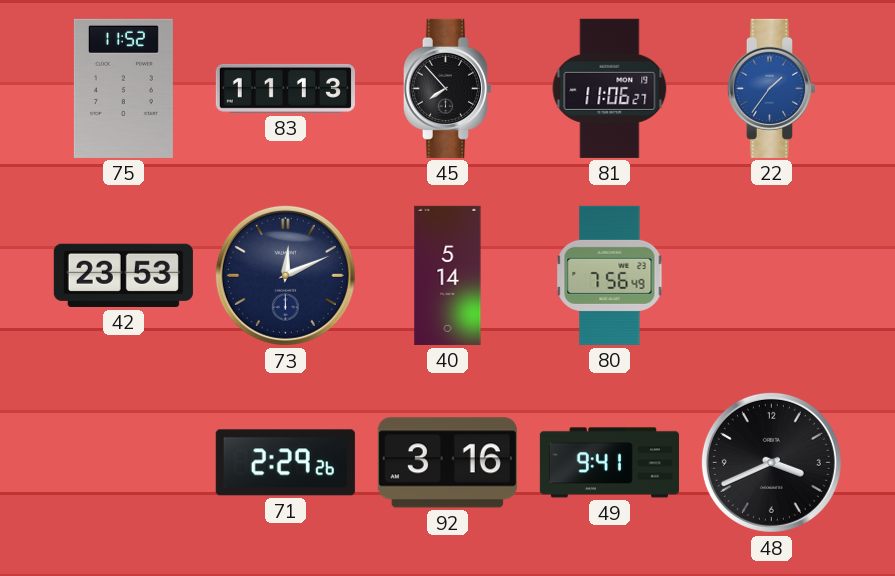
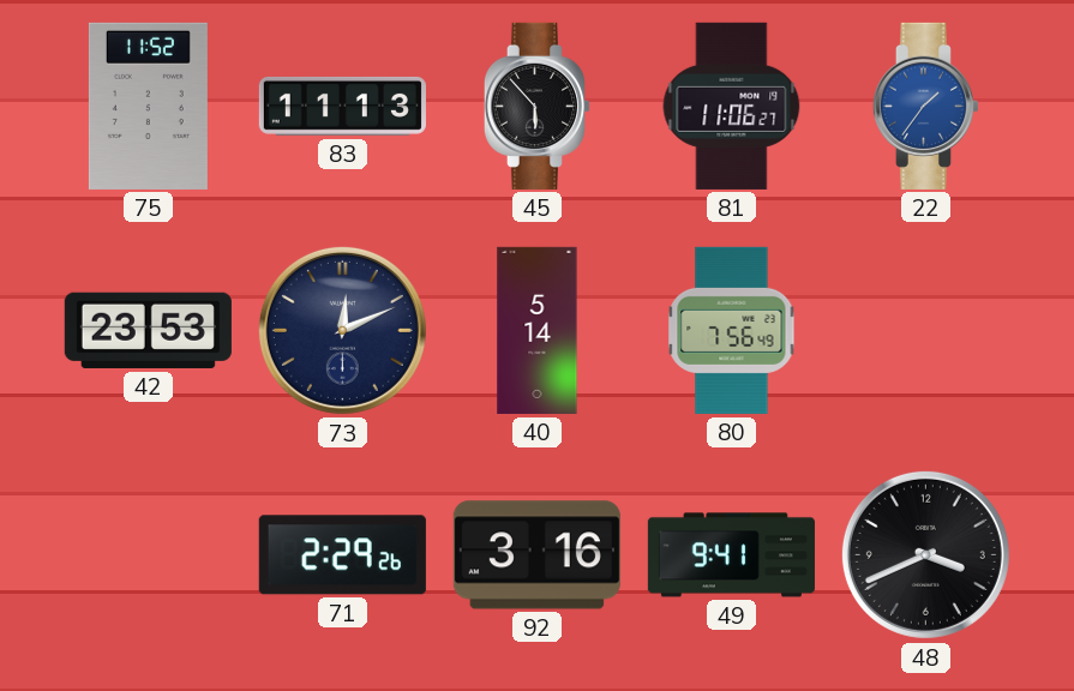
45: 7:53 -> 5:53 (536, 106)
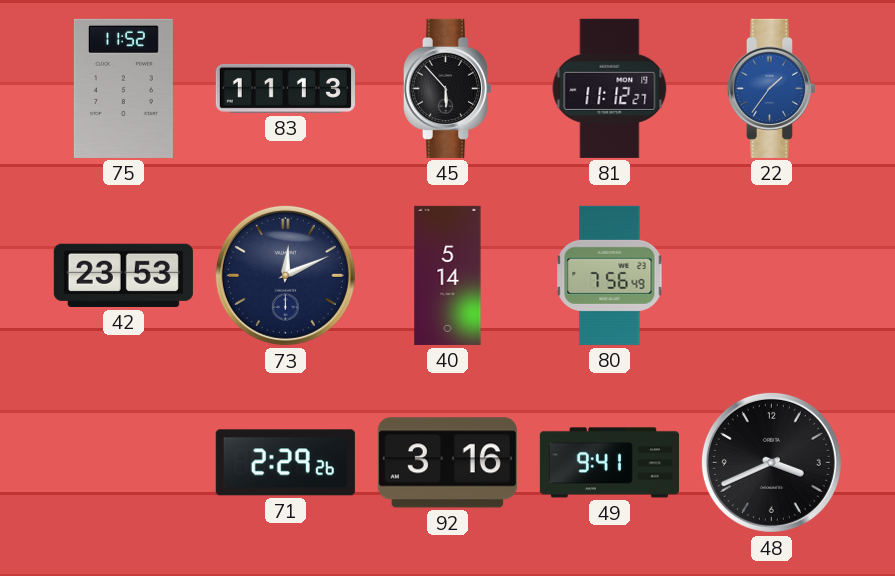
81: 11:06 -> 11:12 (610, 88)
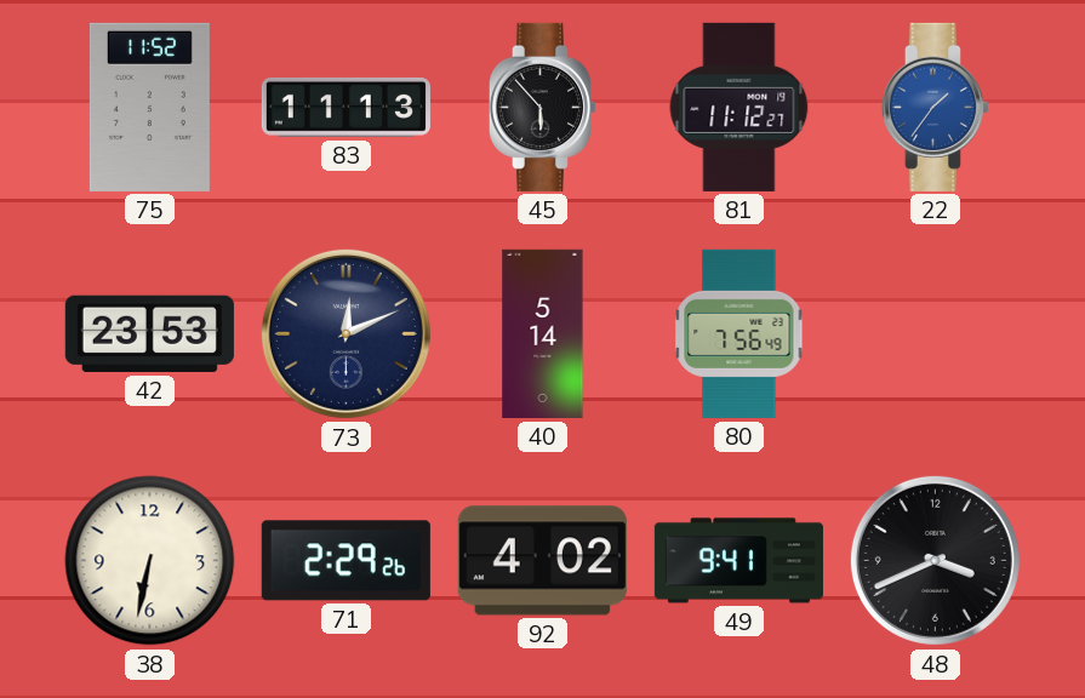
38: none -> 6:32 (150, 561)
92: 3:16 -> 4:02 (542, 561)
